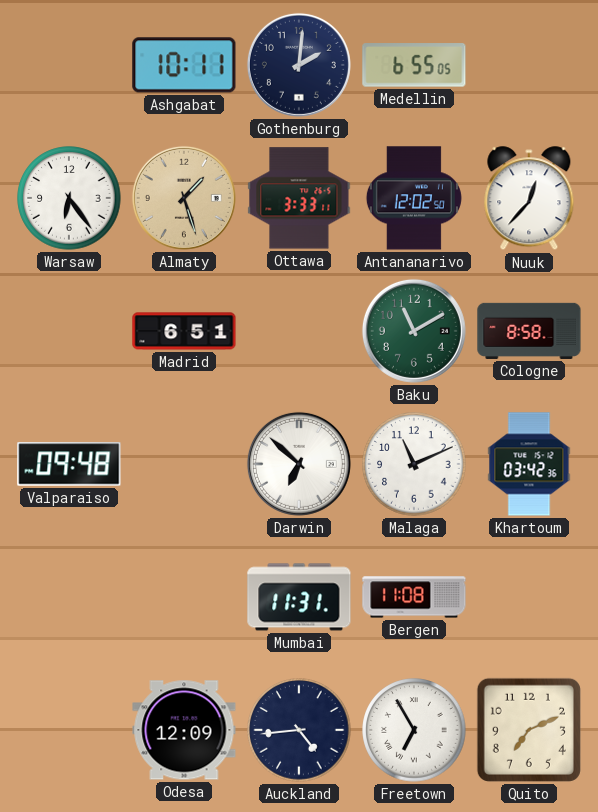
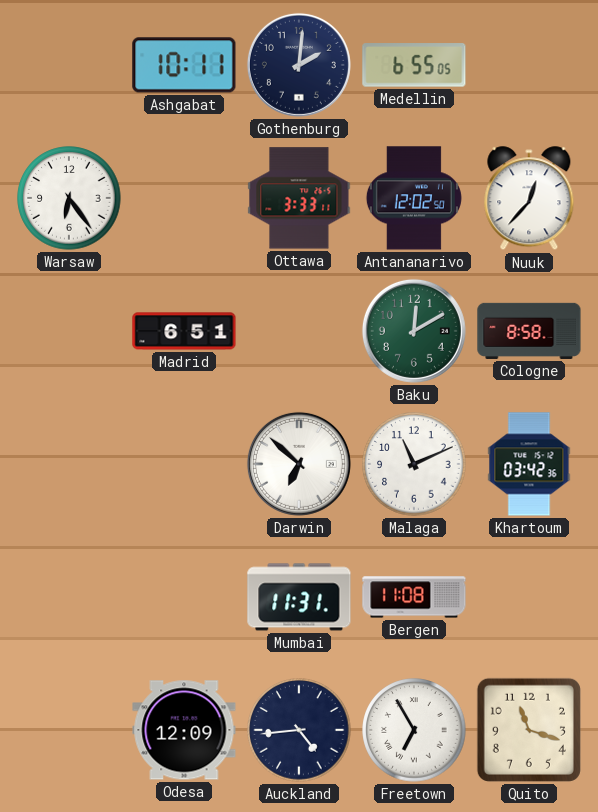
Almaty: 1:27 -> none (184, 198)
Baku: 11:10 -> 12:10 (414, 331)
Valparaiso: 09:48 -> none (69, 464)
Quito: 7:11 -> 11:18 (529, 730)
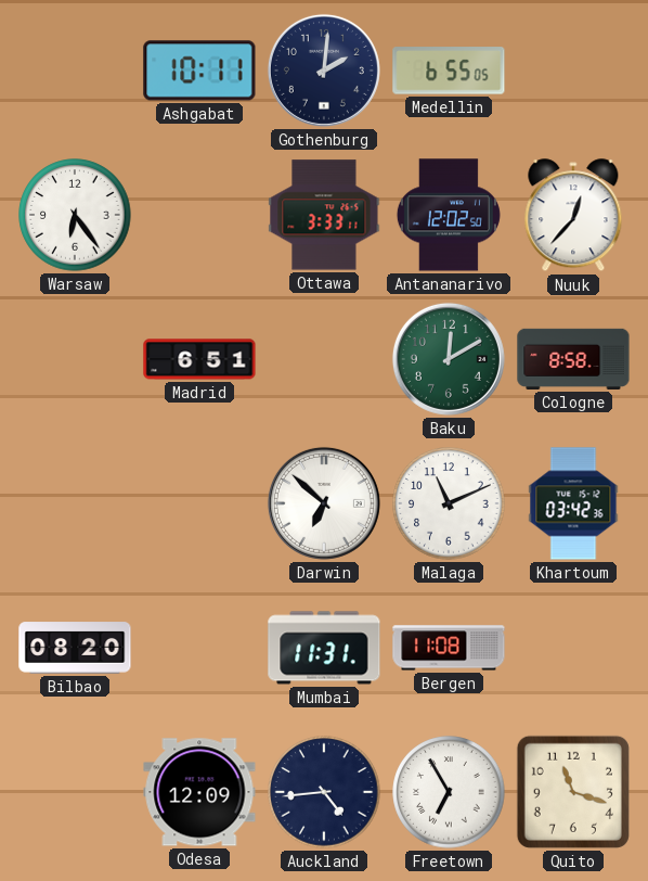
Bilbao: none -> 08:20 (75, 648)
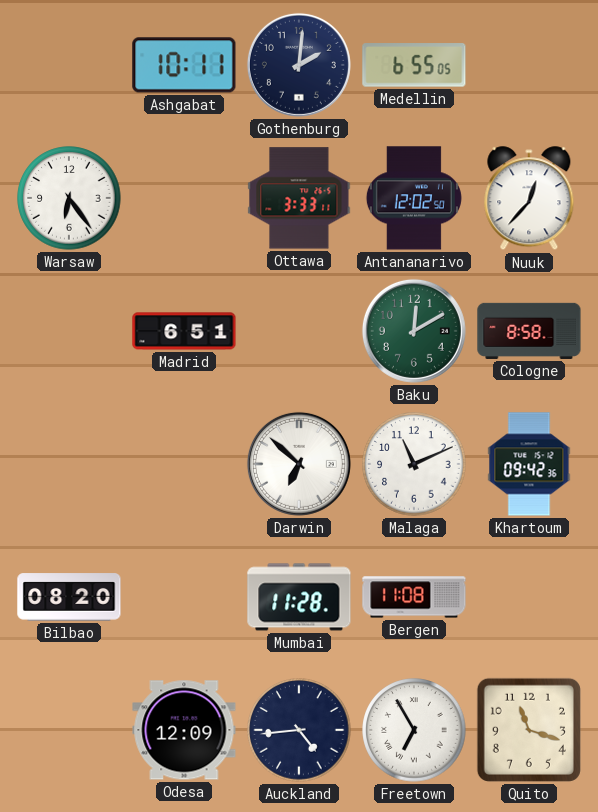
Khartoum: 03:42 -> 09:42 (529, 464)
Mumbai: 11:31 -> 11:28 (299, 597)
